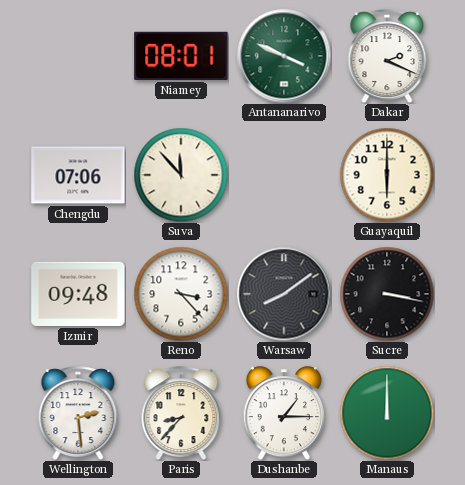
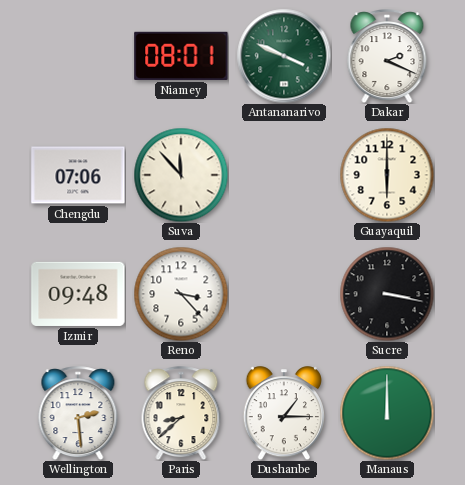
Warsaw: 8:09 -> none (284, 294)
Paris: 8:37 -> 8:38 (181, 413)
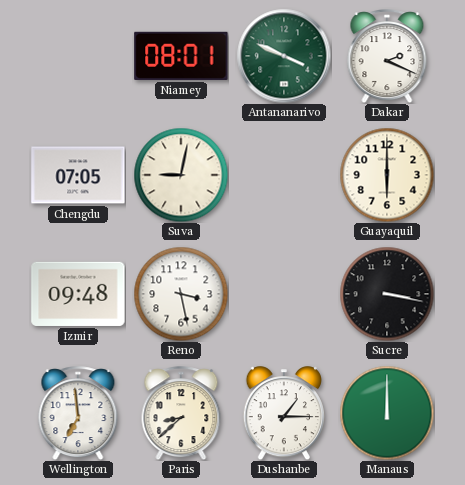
Chengdu: 07:06 -> 07:05 (78, 175)
Suva: 11:53 -> 9:02 (181, 175)
Reno: 3:23 -> 3:28 (181, 294)
Wellington: 2:29 -> 6:59 (78, 413)
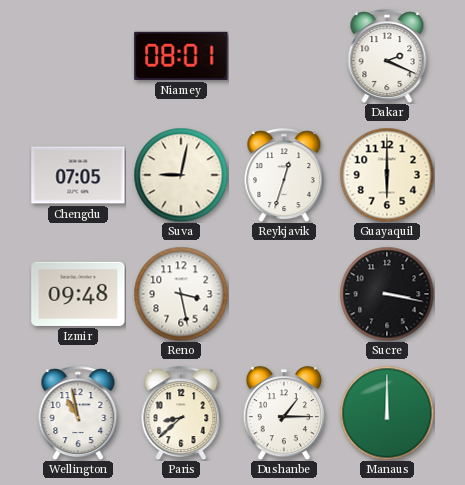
Antananarivo: 3:49 -> none (284, 56)
Reykjavik: none -> 12:33 (284, 175)
Wellington: 6:59 -> 10:58 (78, 413)
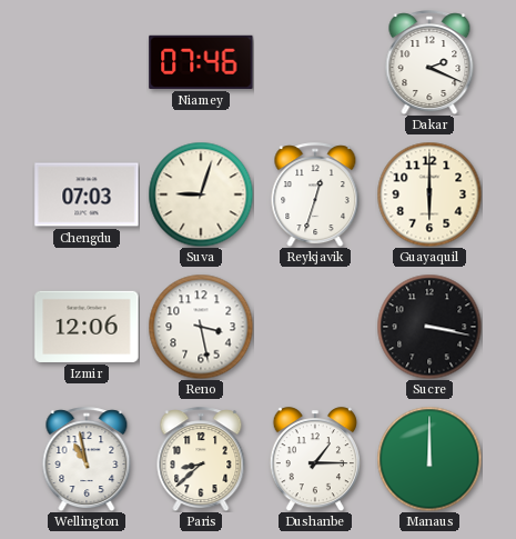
Niamey: 08:01 -> 07:46 (201, 62)
Chengdu: 07:05 -> 07:03 (87, 194)
Suva: 9:02 -> 9:03 (201, 194)
Izmir: 09:48 -> 12:06 (87, 327)
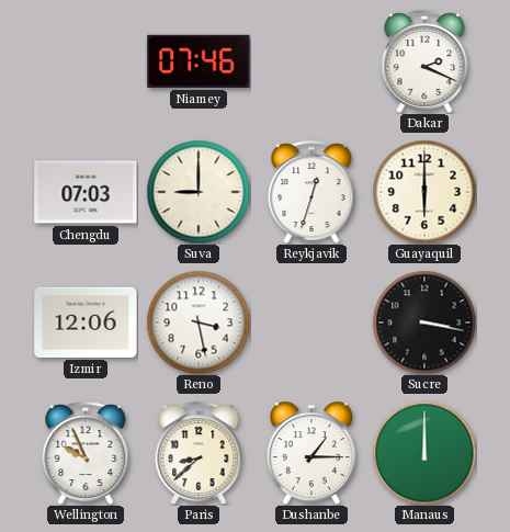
Suva: 9:03 -> 9:00 (199, 192)
Wellington: 10:58 -> 9:56 (86, 453)
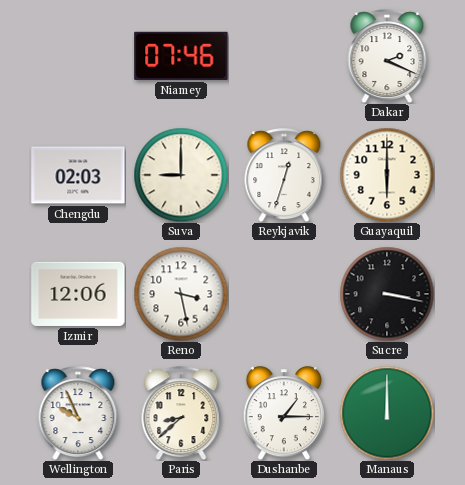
Chengdu: 07:03 -> 02:03 (78, 175)
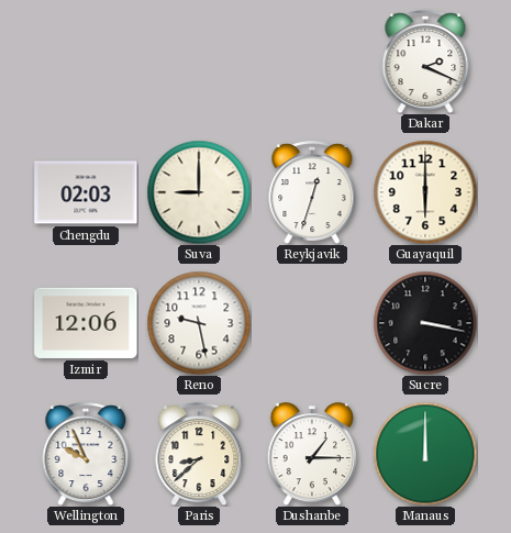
Niamey: 07:46 -> none (181, 56)
Reno: 3:28 -> 9:28 (199, 323)
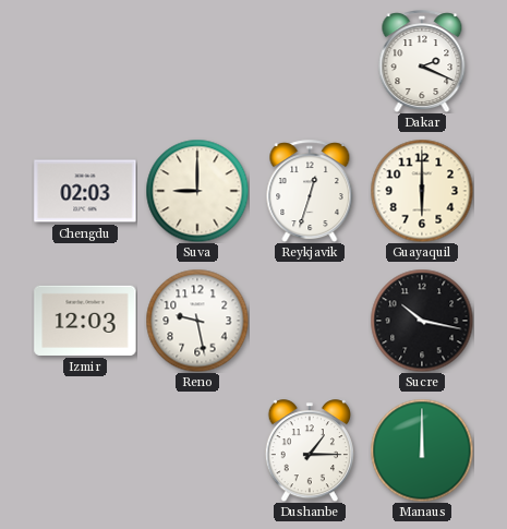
Izmir: 12:06 -> 12:03 (85, 321)
Sucre: 3:17 -> 10:17 (422, 321)
Wellington: 9:56 -> none (86, 454)
Paris: 8:38 -> none (199, 454)
